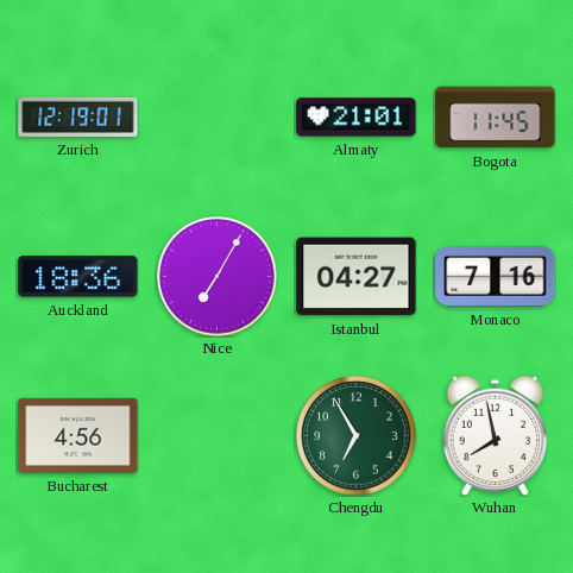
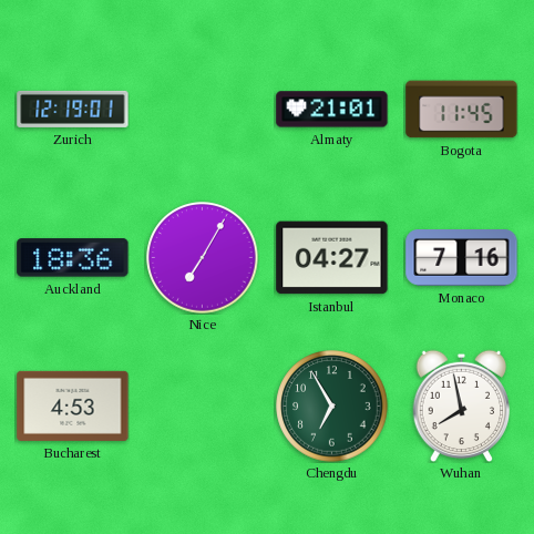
Bucharest: 4:56 -> 4:53 (73, 405)
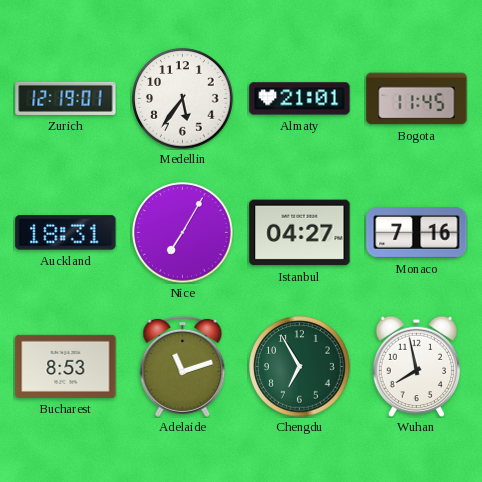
Medellin: none -> 5:36 (183, 99)
Auckland: 18:36 -> 18:31 (66, 233)
Bucharest: 4:53 -> 8:53 (66, 366)
Adelaide: none -> 11:12 (183, 366)
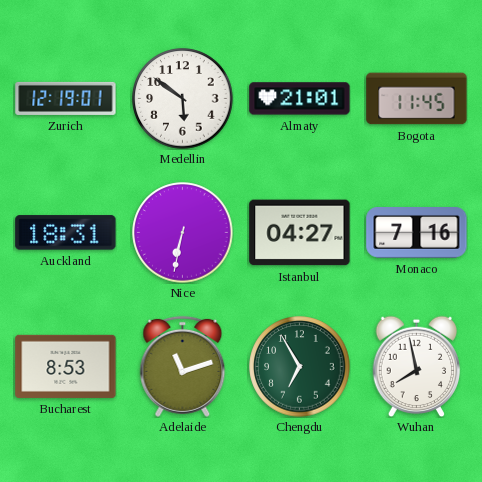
Medellin: 5:36 -> 5:51 (183, 99)
Nice: 7:05 -> 6:32 (183, 233)
